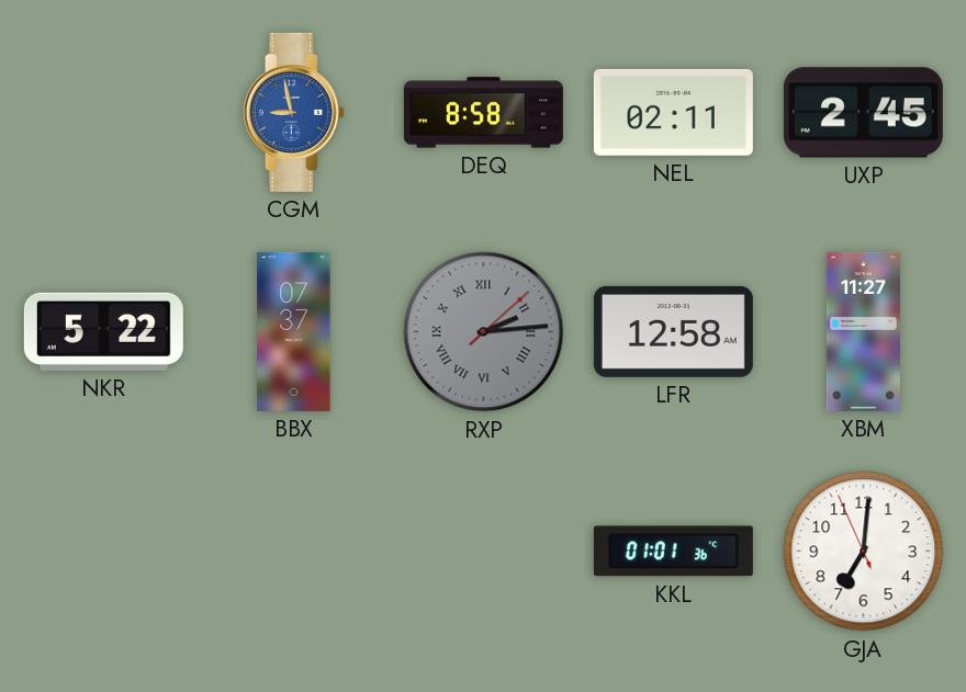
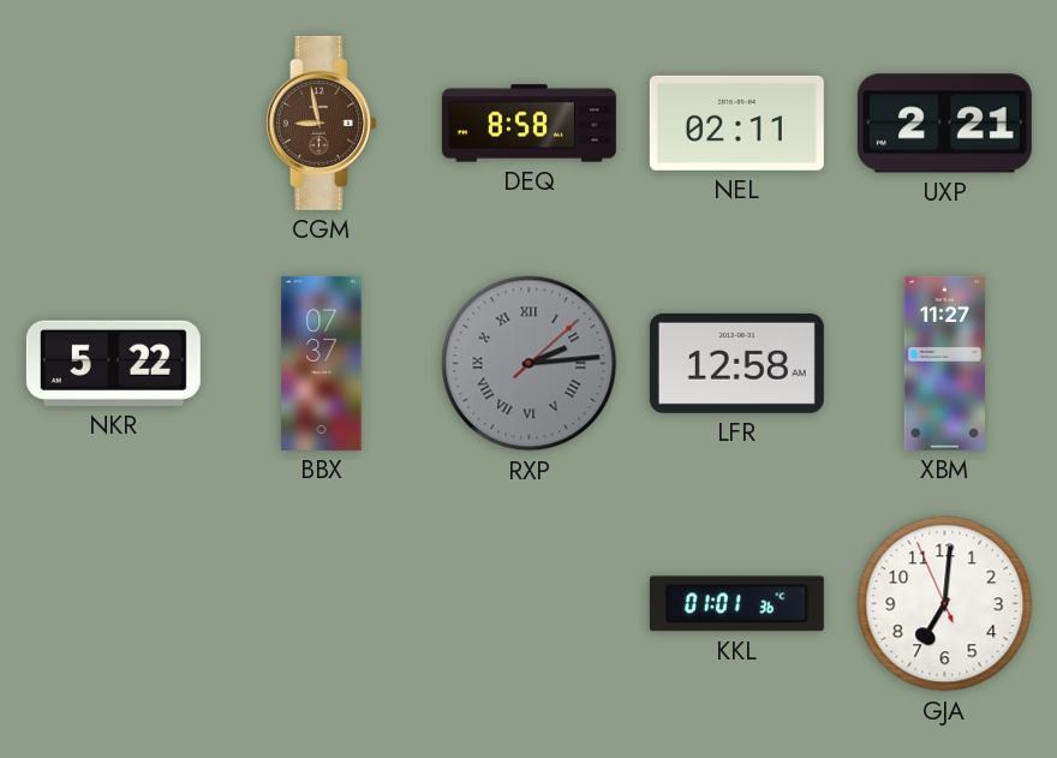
CGM dial: blue -> brown (321, 123)
UXP: 2:45 -> 2:21 (944, 124)
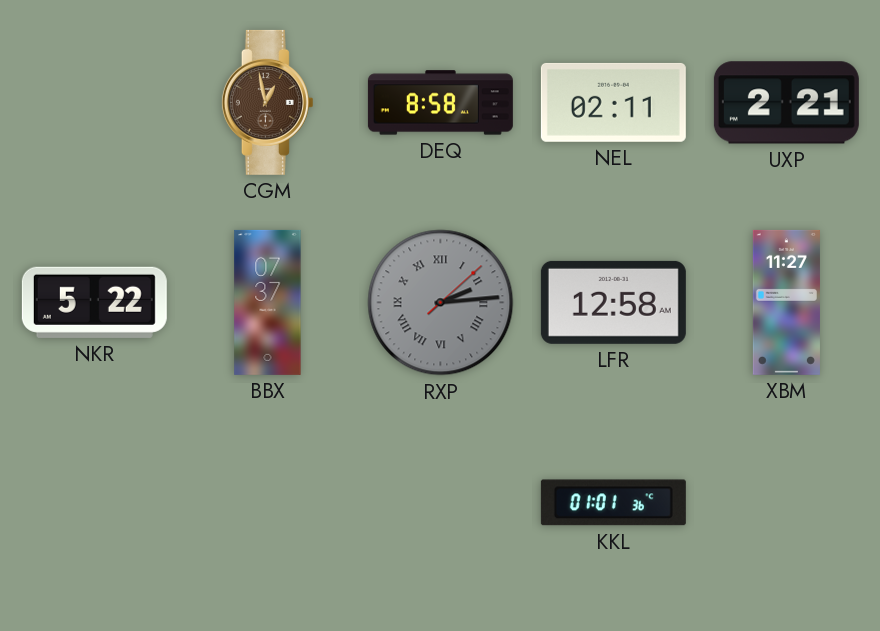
CGM: 8:58 -> 12:58 (267, 102)
GJA: 7:00 -> none (945, 604)
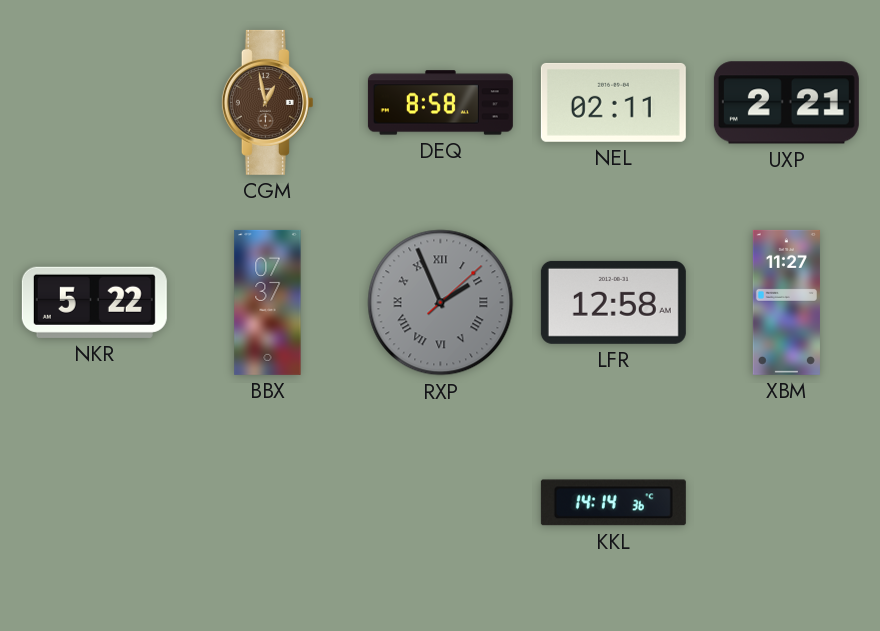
RXP: 2:14 -> 1:56 (441, 303)
KKL: 01:01 -> 14:14 (613, 503)
